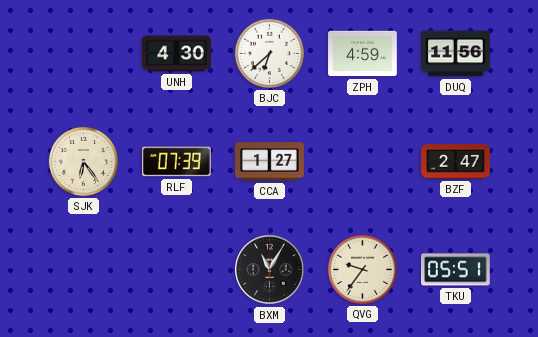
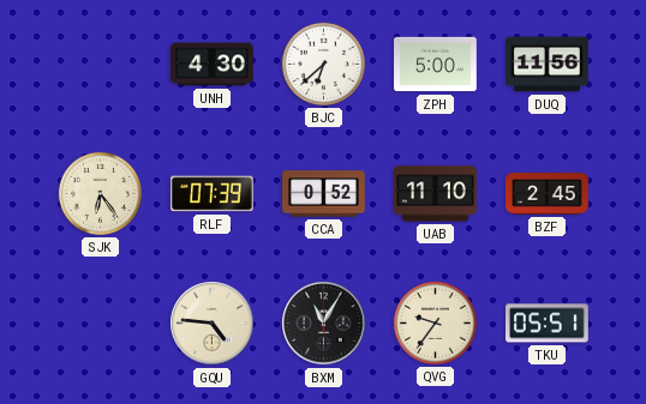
ZPH: 4:59 -> 5:00 (436, 65)
CCA: 1:27 -> 0:52 (324, 194)
UAB: none -> 11:10 (436, 194)
BZF: 2:47 -> 2:45 (548, 194)
GQU: none -> 4:46 (213, 324)
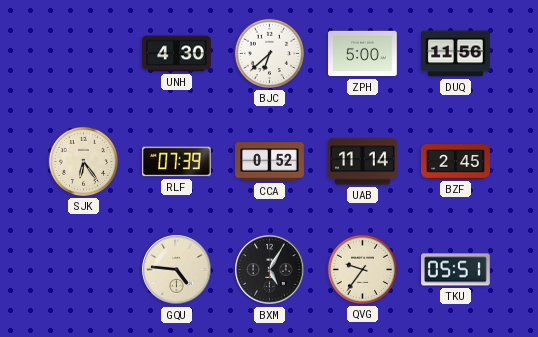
UAB: 11:10 -> 11:14 (363, 162)
BXM: 11:05 -> 5:05 (270, 270)
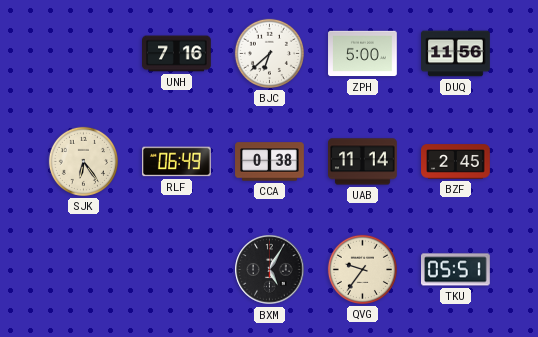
UNH: 4:30 -> 7:16 (177, 54)
RLF: 07:39 -> 06:49 (177, 162)
CCA: 0:52 -> 0:38 (270, 162)
GQU: 4:46 -> none (177, 270)
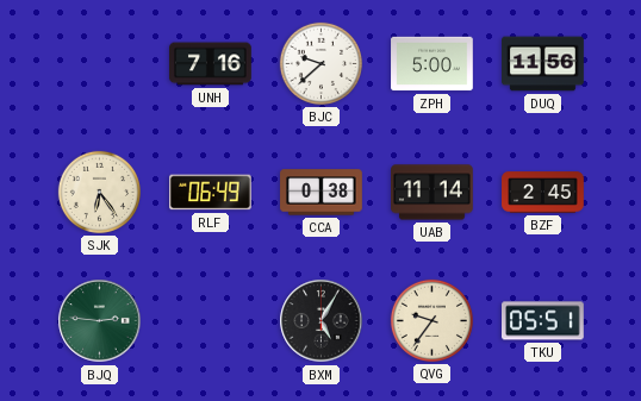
BJC: 6:38 -> 9:38 (320, 63)
BJQ: none -> 2:46 (100, 321)
